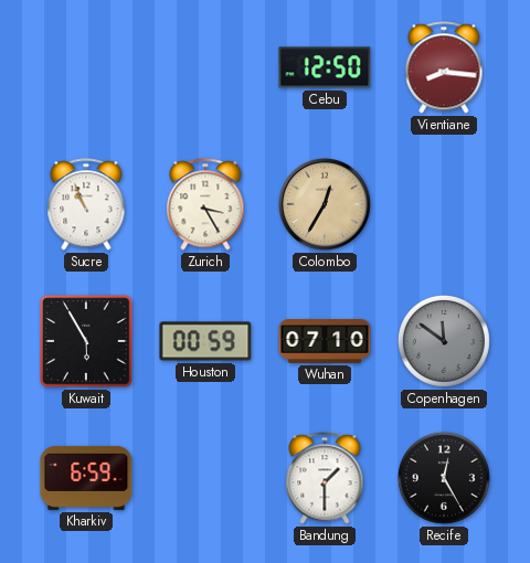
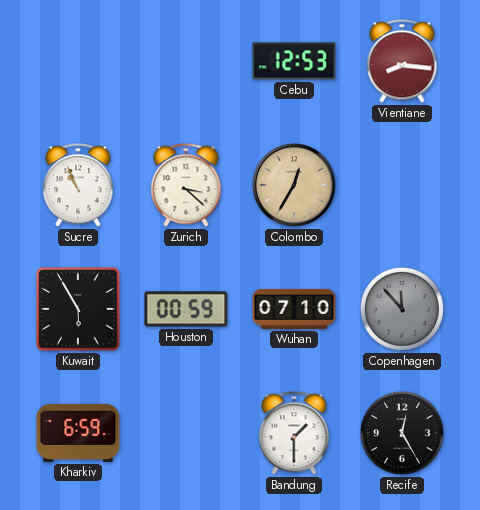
Cebu: 12:50 -> 12:53 (294, 61)
Zurich: 3:25 -> 3:22 (186, 185)
Copenhagen: 11:51 -> 11:53 (402, 309)
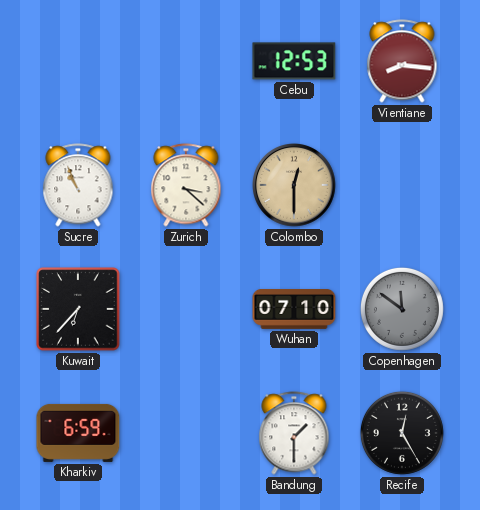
Colombo: 12:35 -> 12:30 (295, 186)
Kuwait: 5:55 -> 6:37 (78, 309)
Houston: 00:59 -> none (186, 309)
Copenhagen: 11:53 -> 11:51 (402, 309)
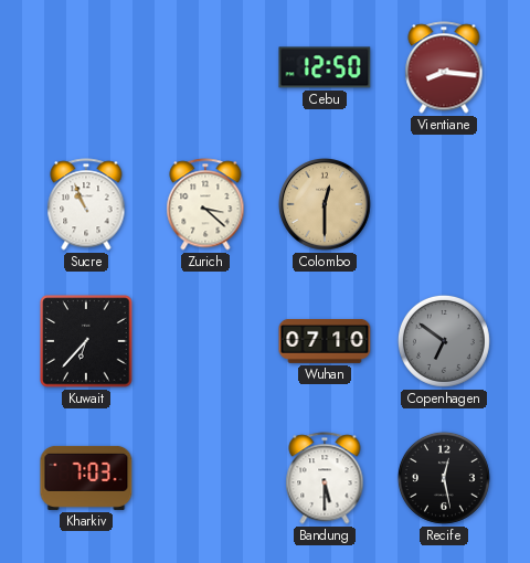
Cebu: 12:53 -> 12:50 (325, 67)
Copenhagen: 11:51 -> 6:51 (444, 341)
Kharkiv: 6:59 -> 7:03 (86, 478)
Bandung: 1:30 -> 5:30 (325, 478)
Recife: 12:25 -> 12:28 (444, 478)
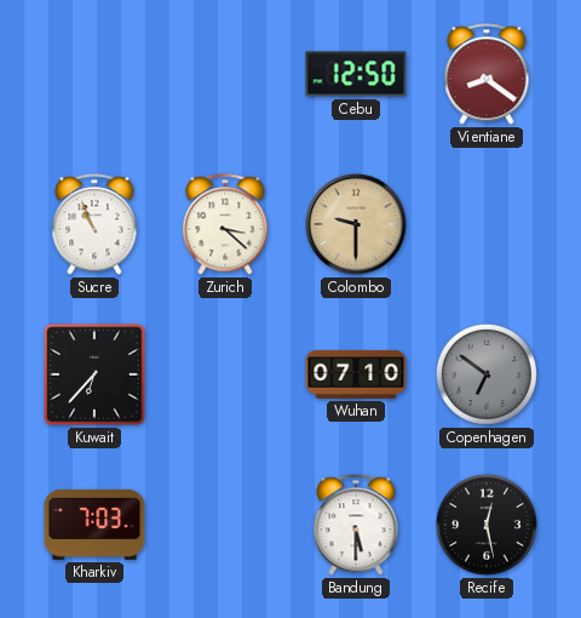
Vientiane: 8:16 -> 8:21 (487, 74)
Colombo: 12:30 -> 9:30 (357, 225)
